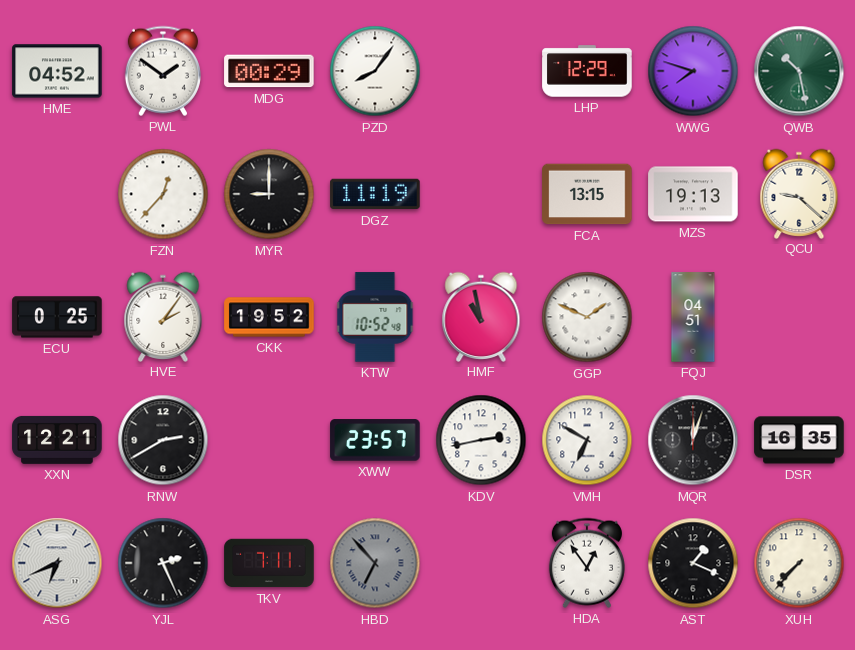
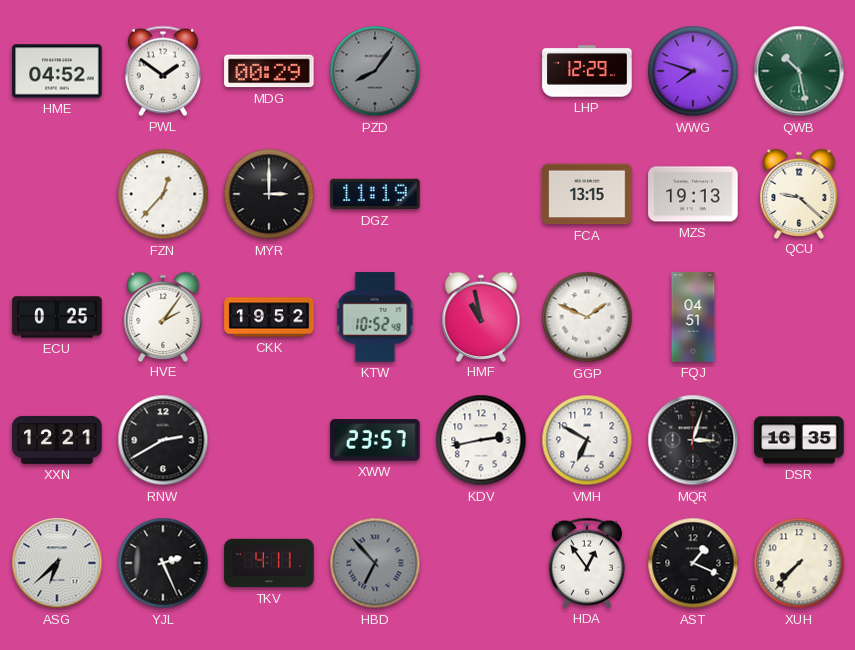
PZD dial: white -> grey (375, 71)
MYR: 9:00 -> 3:00 (269, 194)
MQR: 12:03 -> 3:03 (693, 440)
ASG: 6:41 -> 6:38 (57, 563)
TKV: 7:11 -> 4:11 (269, 563)
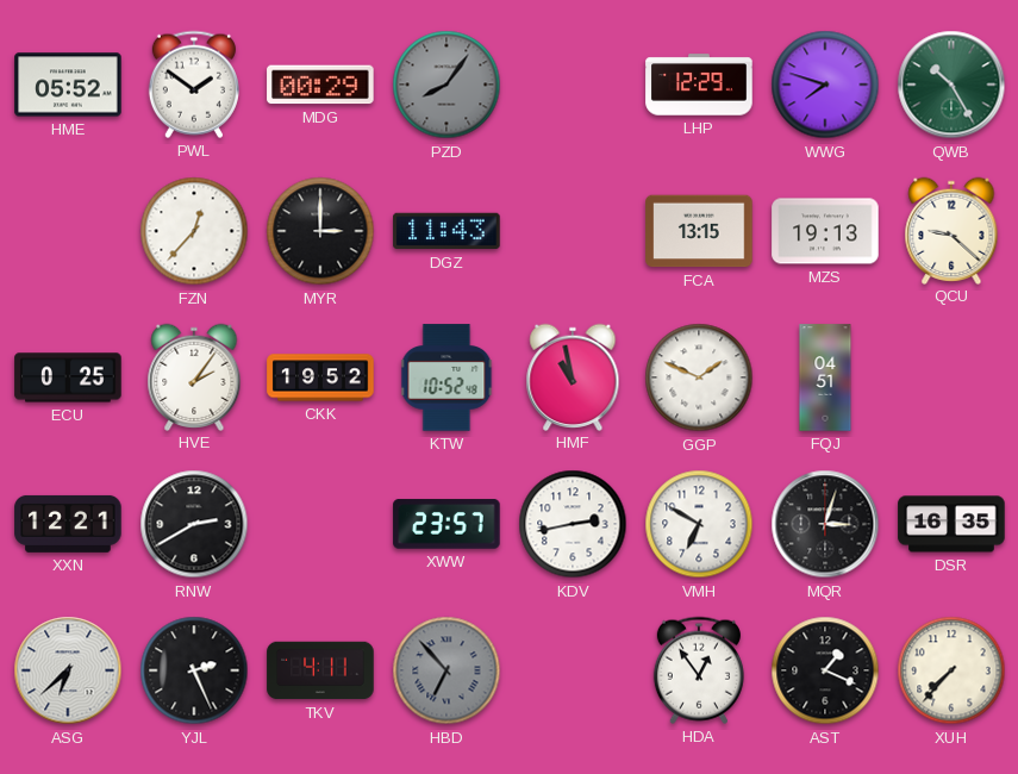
HME: 04:52 -> 05:52 (68, 85)
QWB: 10:28 -> 10:25 (951, 85)
DGZ: 11:19 -> 11:43 (446, 231)
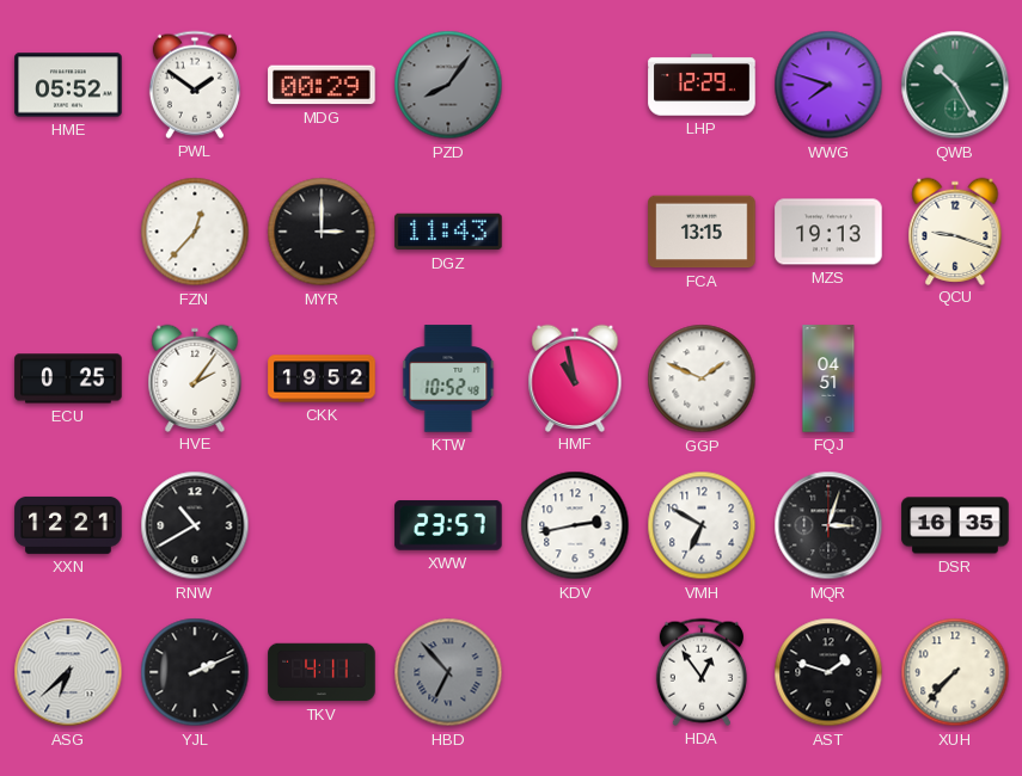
QCU: 9:22 -> 9:18 (955, 230)
RNW: 2:40 -> 10:40 (195, 525)
YJL: 2:26 -> 2:11 (195, 672)
AST: 1:19 -> 1:48 (828, 672)
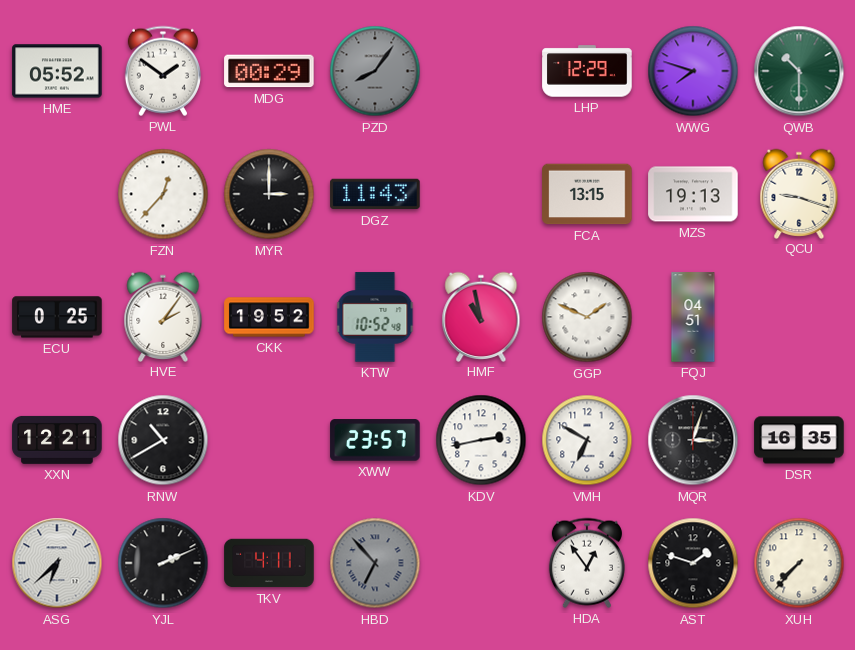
QWB: 10:25 -> 10:30 (799, 71)
